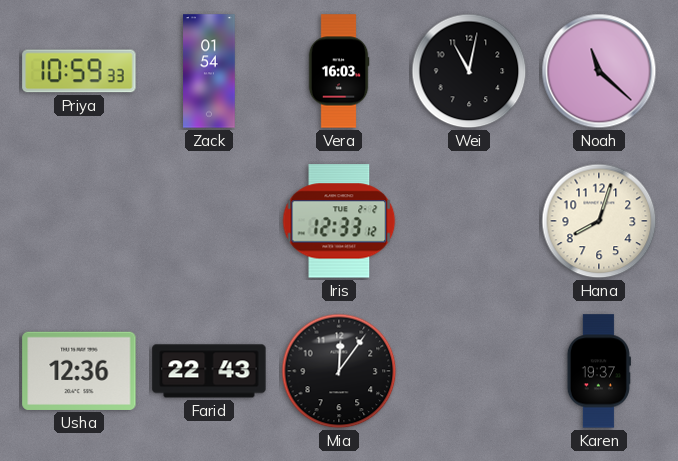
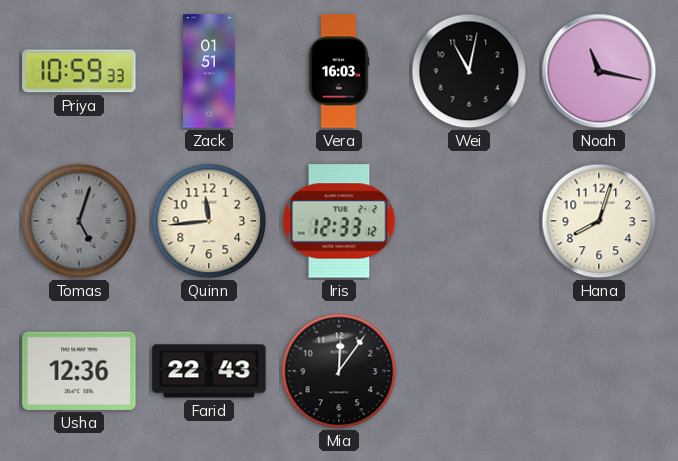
Zack: 01:54 -> 01:51 (209, 71)
Noah: 11:22 -> 11:17 (599, 71)
Tomas: none -> 5:03 (79, 221)
Quinn: none -> 11:44 (209, 221)
Karen: 19:37 -> none (599, 371)
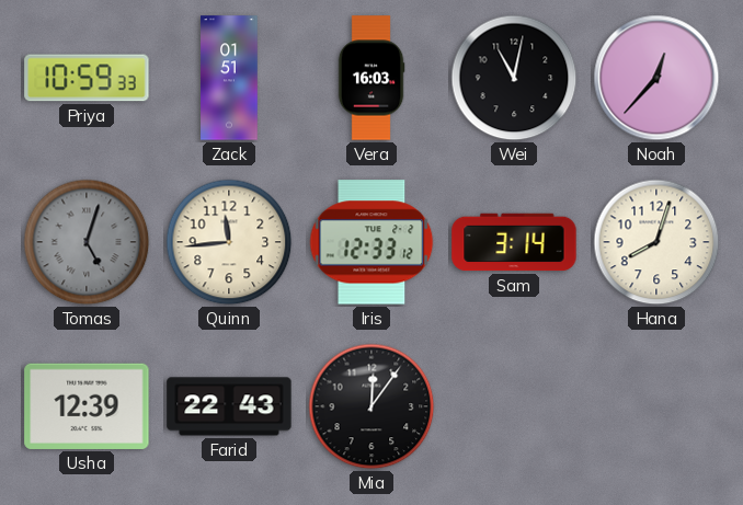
Noah: 11:17 -> 12:37 (656, 78)
Sam: none -> 3:14 (514, 242)
Usha: 12:36 -> 12:39 (87, 406)
